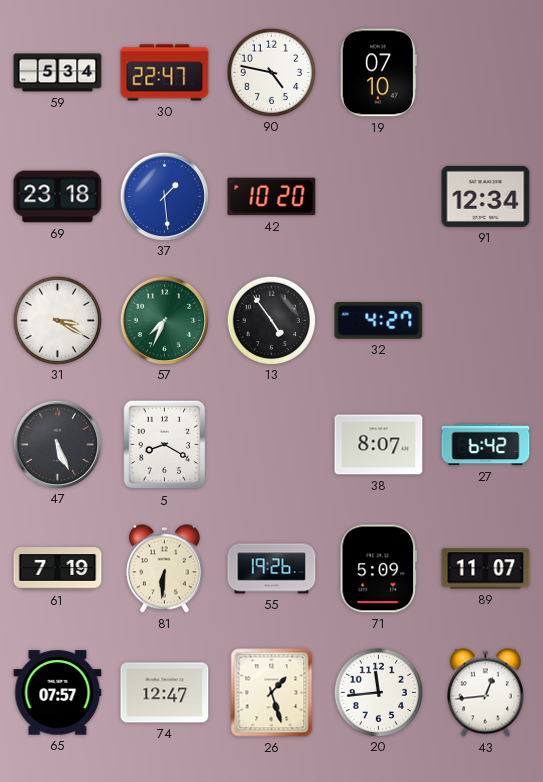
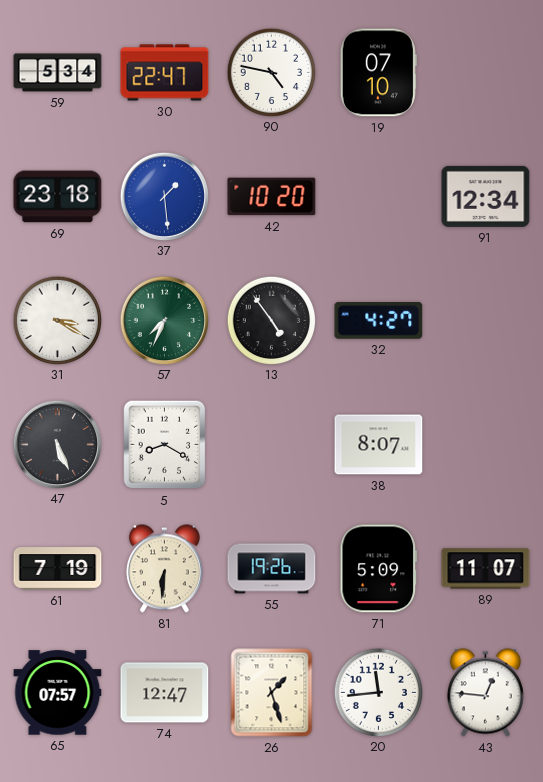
27: 6:42 -> none (486, 445)
43: 12:44 -> 12:46 (485, 693)
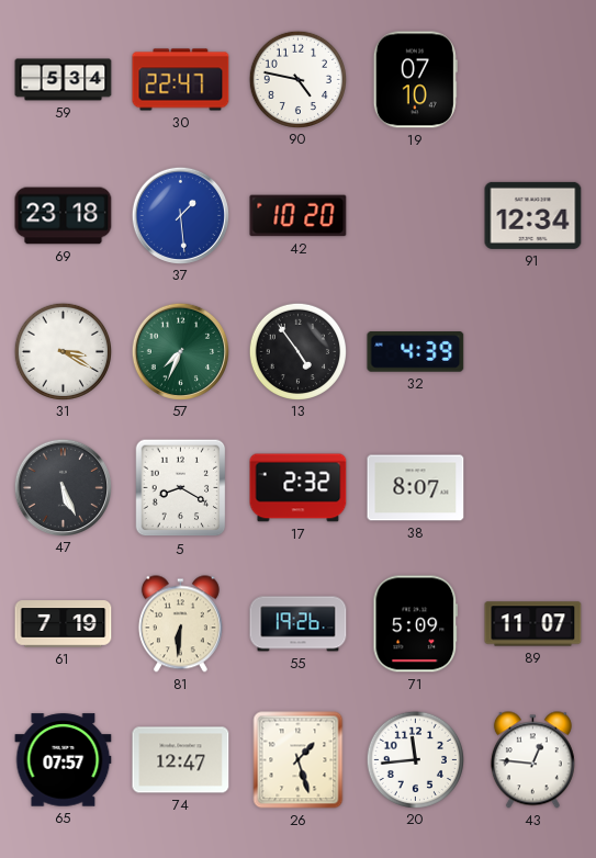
32: 4:27 -> 4:39 (416, 352)
17: none -> 2:32 (299, 488)
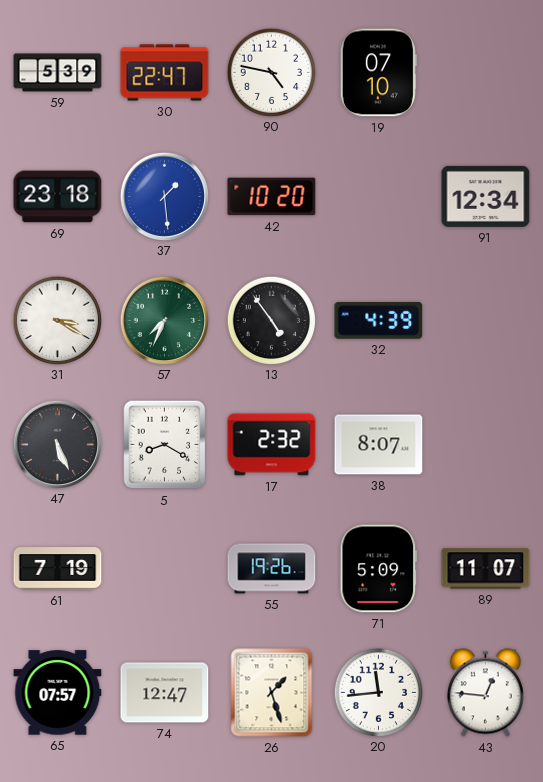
59: 5:34 -> 5:39 (58, 73)
81: 6:31 -> none (180, 624)
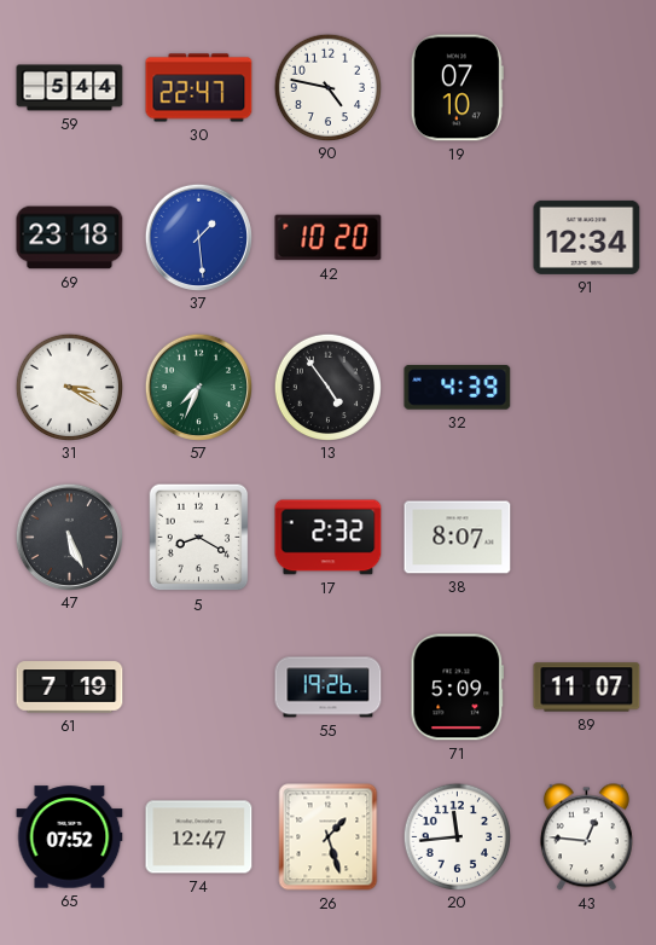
59: 5:39 -> 5:44 (70, 88)
65: 07:57 -> 07:52 (70, 837)
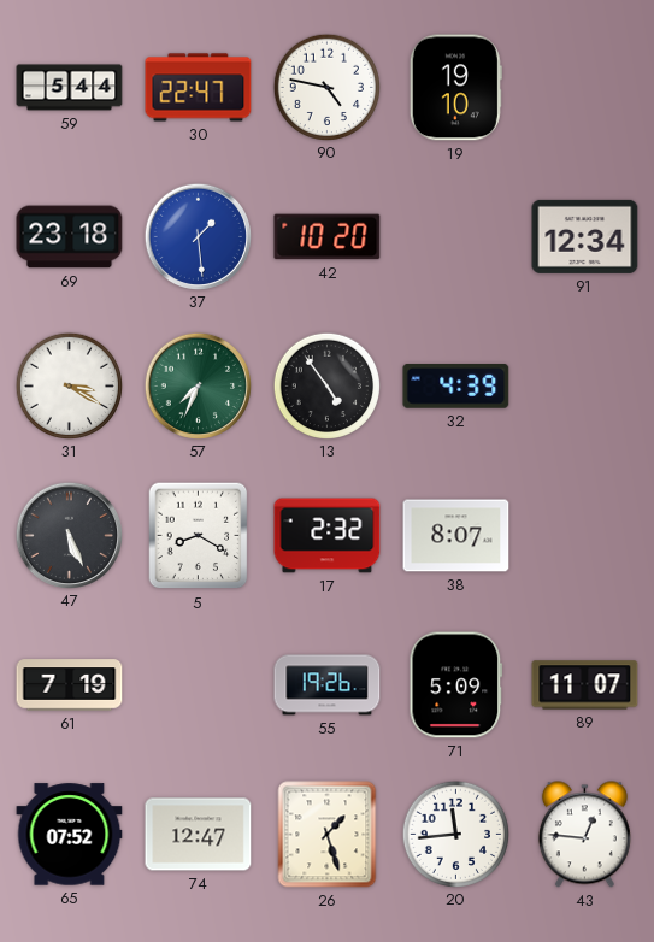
19: 07:10 -> 19:10 (455, 88)
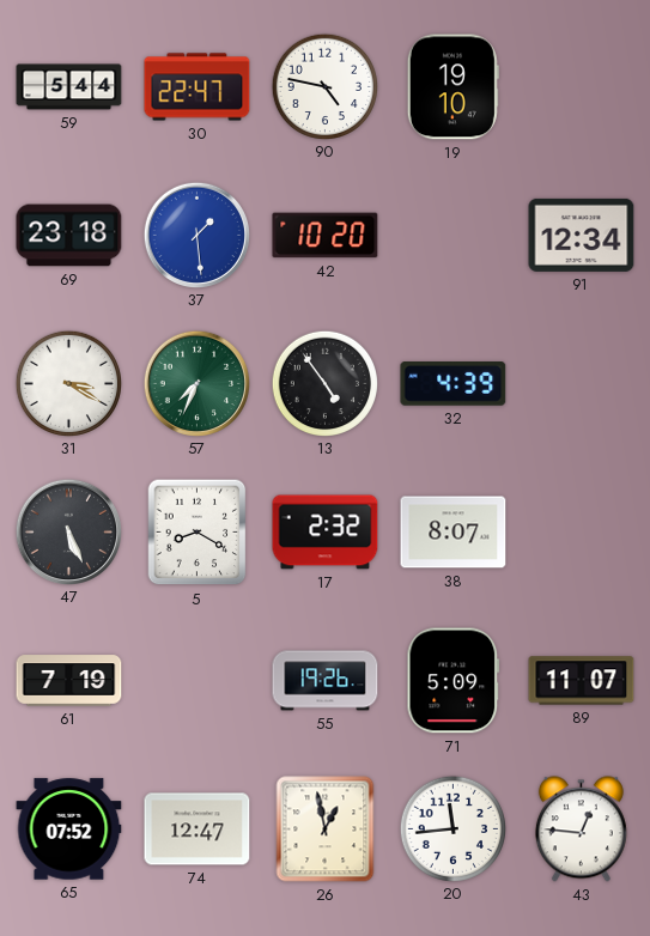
26: 1:27 -> 12:58 (326, 829)
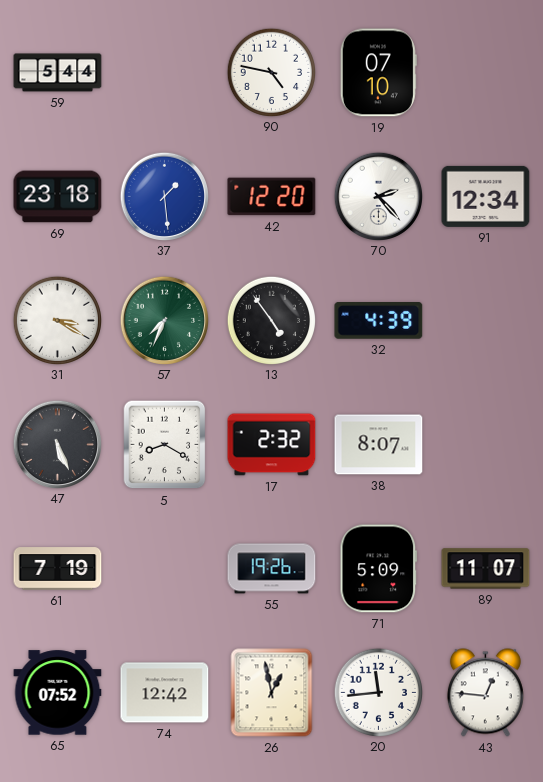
30: 22:47 -> none (198, 87)
19: 19:10 -> 07:10 (378, 73)
42: 10:20 -> 12:20 (272, 197)
70: none -> 2:23 (378, 196)
74: 12:47 -> 12:42 (165, 693)
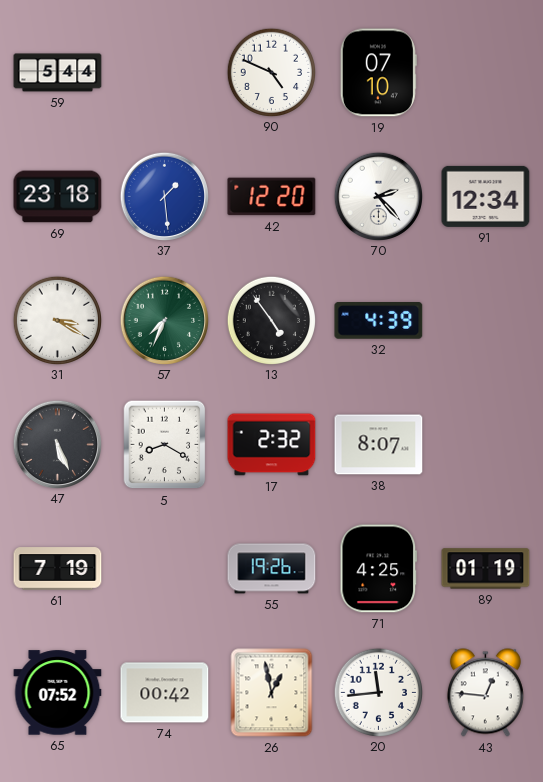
90: 4:47 -> 4:49 (271, 72)
71: 5:09 -> 4:25 (379, 569)
89: 11:07 -> 01:19 (486, 569)
74: 12:42 -> 00:42 (165, 693)
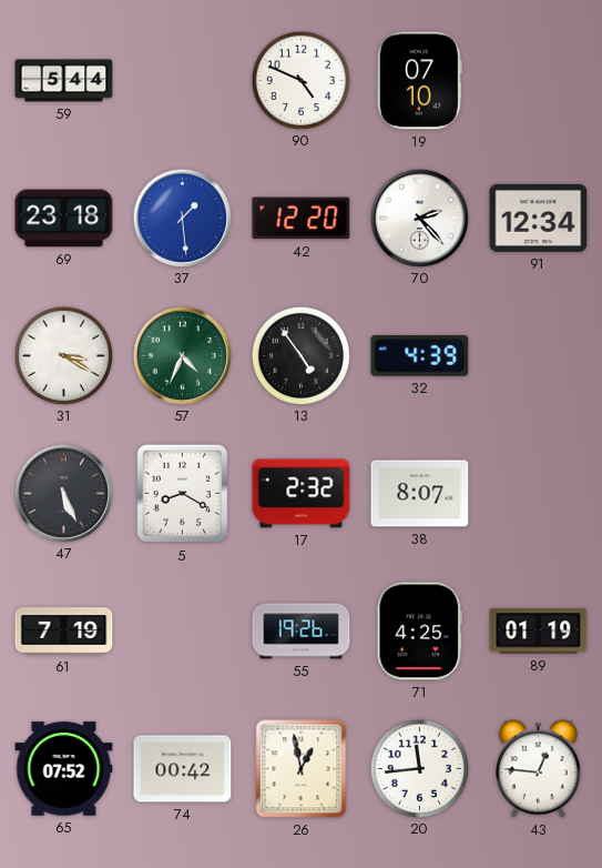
57: 7:34 -> 4:34 (182, 355)
